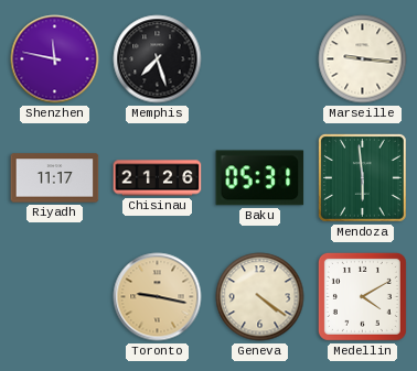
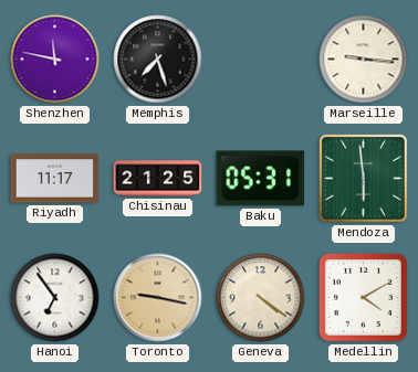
Chisinau: 21:26 -> 21:25 (158, 179)
Hanoi: none -> 6:54 (55, 298)
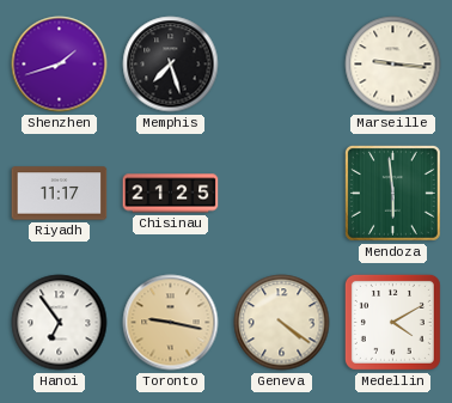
Shenzhen: 11:47 -> 1:42 (60, 65)
Baku: 05:31 -> none (261, 179)
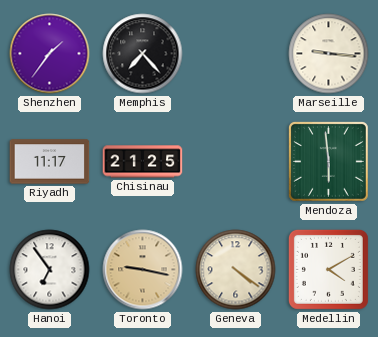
Shenzhen: 1:42 -> 1:36 (50, 54)
Memphis: 7:27 -> 7:23 (143, 54)
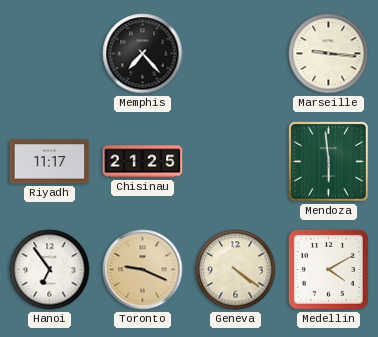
Shenzhen: 1:36 -> none (50, 54)
Toronto: 9:17 -> 9:19 (143, 270)
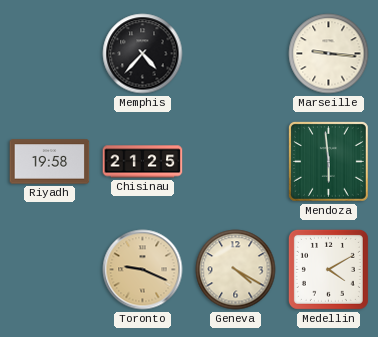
Memphis: 7:23 -> 4:37 (143, 54)
Riyadh: 11:17 -> 19:58 (50, 162)
Hanoi: 6:54 -> none (50, 270)
Geneva: 4:21 -> 4:20 (236, 270)
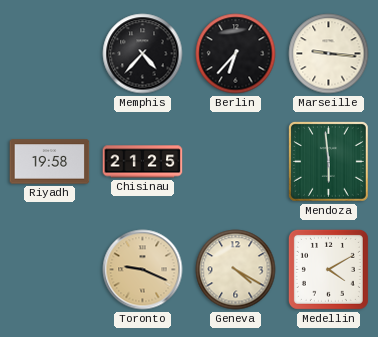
Berlin: none -> 6:37 (236, 54)
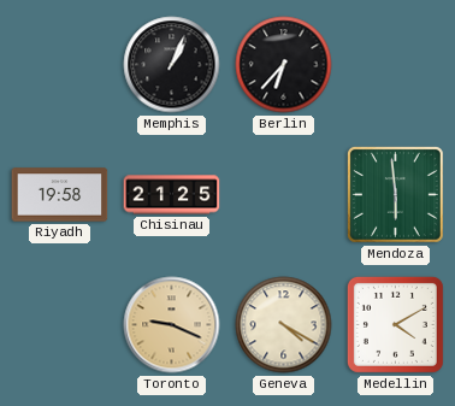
Memphis: 4:37 -> 1:04 (172, 65)
Marseille: 9:16 -> none (329, 54)
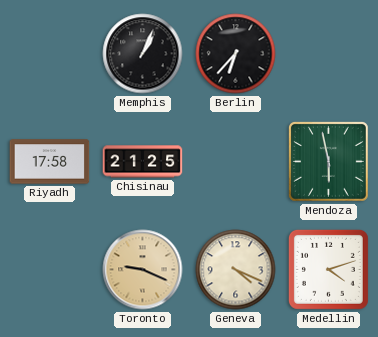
Riyadh: 19:58 -> 17:58 (50, 162)
Mendoza: 5:59 -> 5:58 (328, 161)
Geneva: 4:20 -> 4:19 (236, 270)
Medellin: 4:10 -> 4:12 (328, 269)
